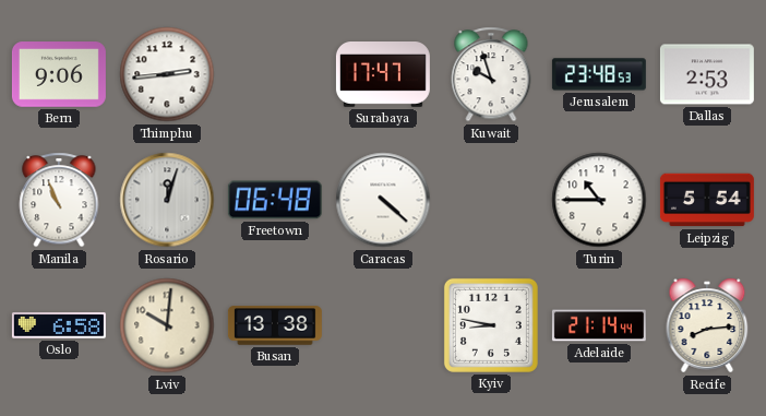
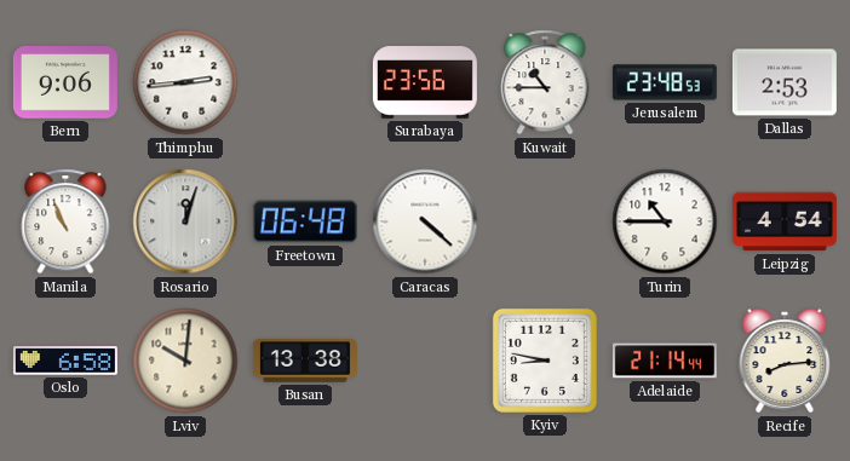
Surabaya: 17:47 -> 23:56 (425, 83)
Kuwait: 9:57 -> 10:45 (545, 82)
Leipzig: 5:54 -> 4:54 (785, 221)
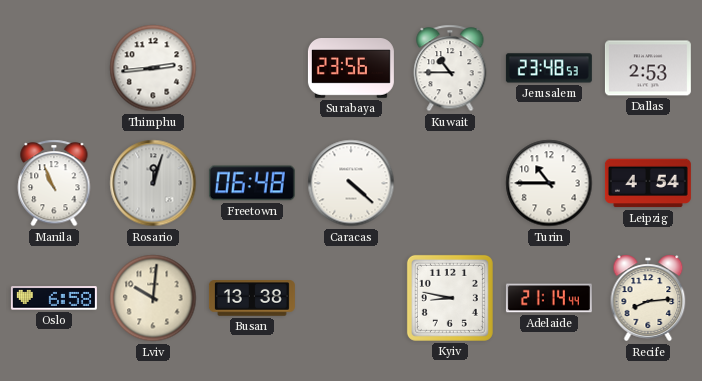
Bern: 9:06 -> none (65, 82)
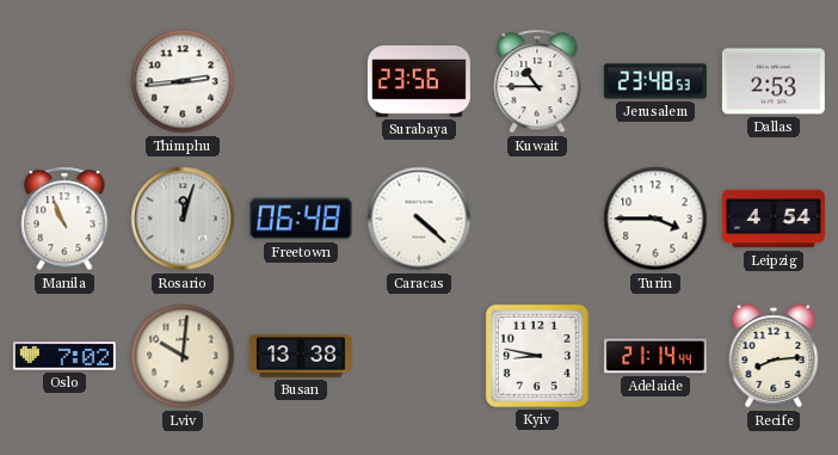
Turin: 10:45 -> 3:45 (655, 219)
Oslo: 6:58 -> 7:02 (64, 356)
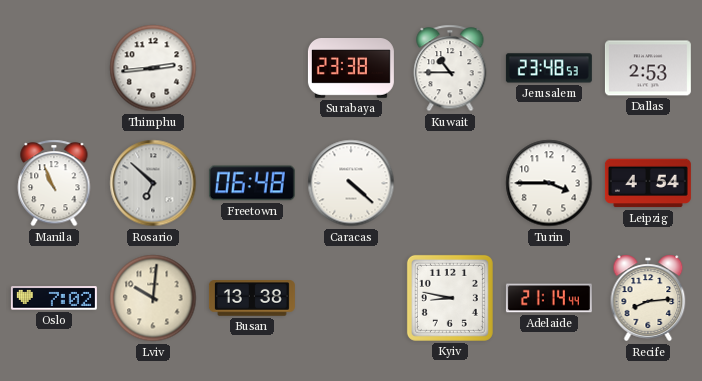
Surabaya: 23:56 -> 23:38 (351, 69)
Rosario: 12:03 -> 6:52 (153, 183)
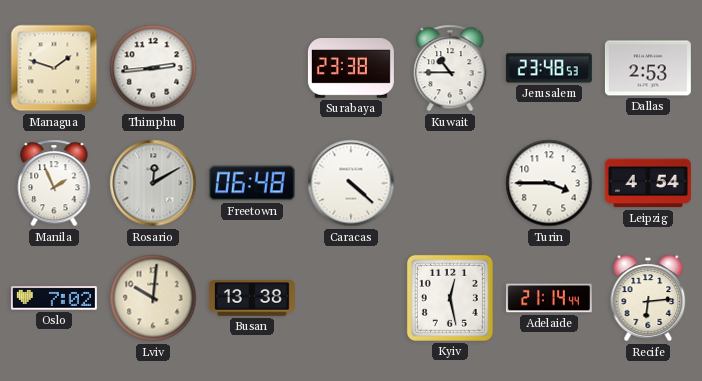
Managua: none -> 1:48 (54, 68)
Manila: 10:56 -> 1:56 (54, 183)
Rosario: 6:52 -> 12:10 (153, 183)
Kyiv: 8:47 -> 12:28 (450, 298)
Recife: 8:14 -> 6:14 (648, 298)
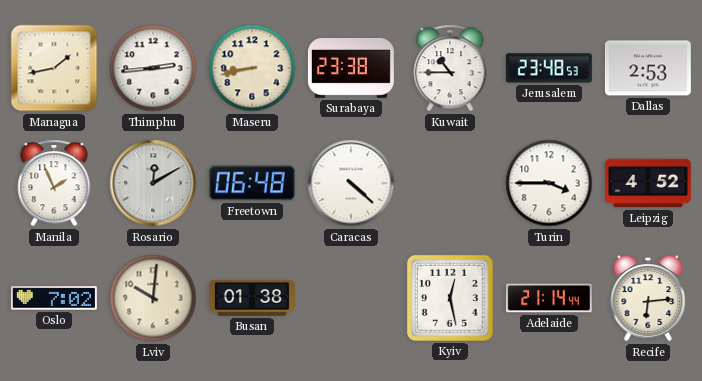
Managua: 1:48 -> 1:43 (54, 68)
Maseru: none -> 8:43 (252, 68)
Leipzig: 4:54 -> 4:52 (648, 183)
Busan: 13:38 -> 01:38 (252, 298)
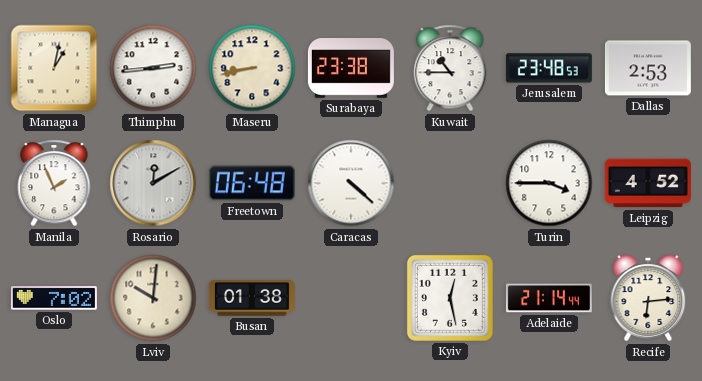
Managua: 1:43 -> 1:02 (54, 68)
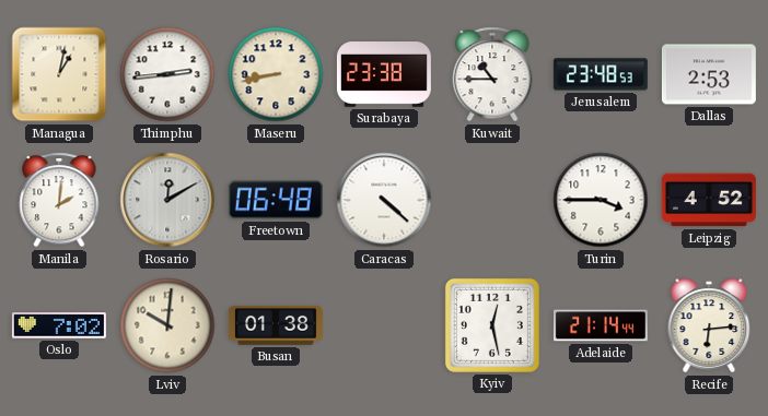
Manila: 1:56 -> 2:01 (59, 200)
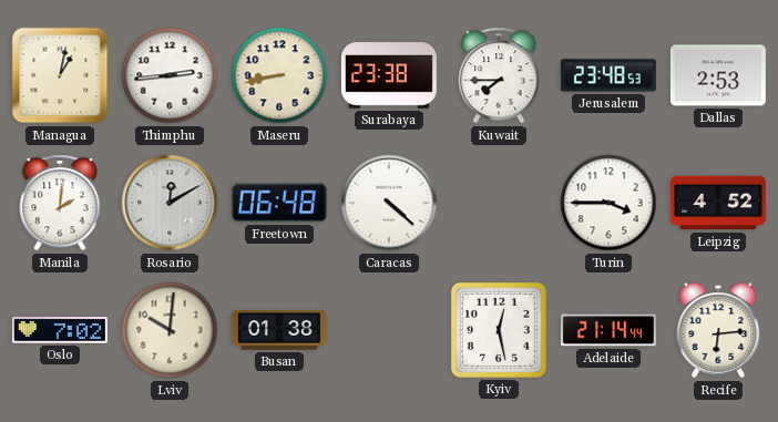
Kuwait: 10:45 -> 7:45 (499, 75)
